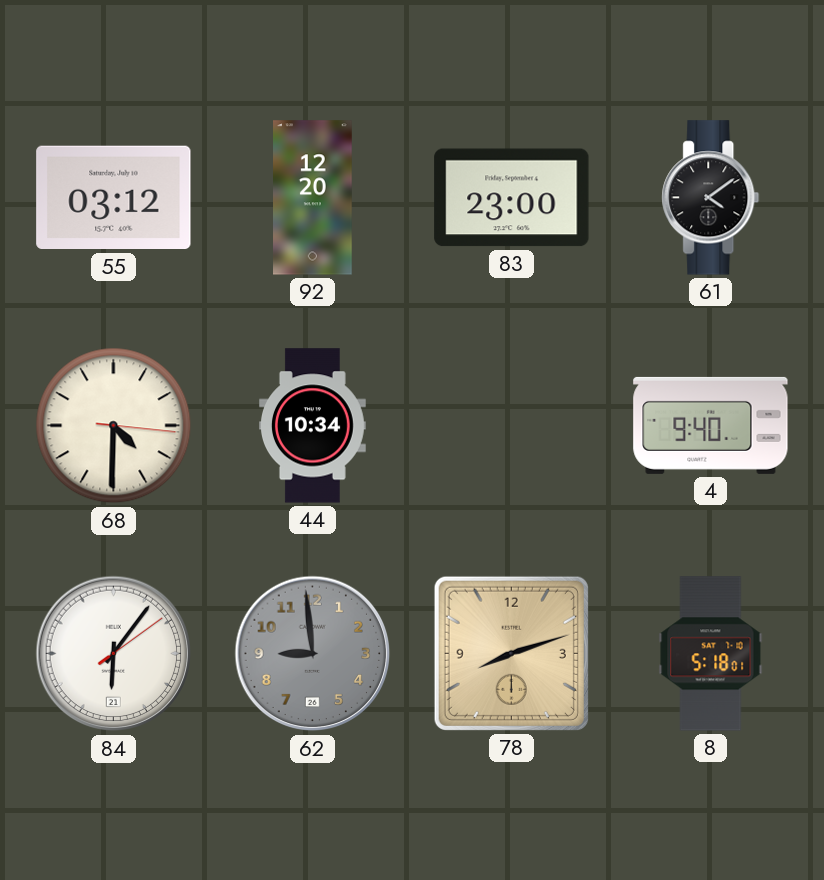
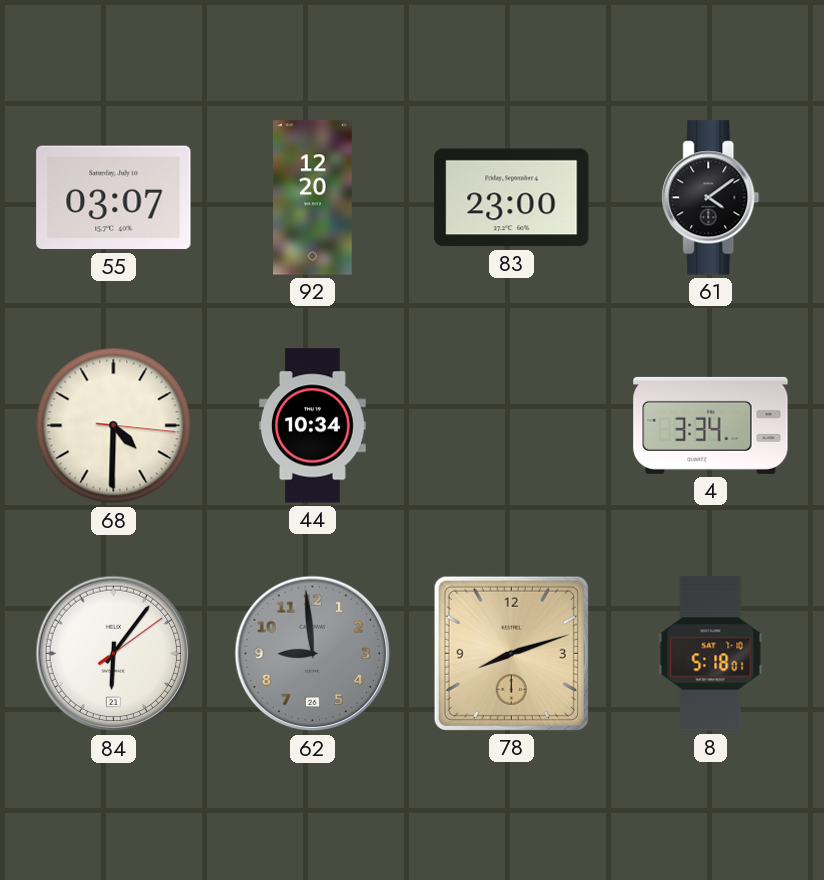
55: 03:12 -> 03:07 (114, 198)
4: 9:40 -> 3:34 (711, 425)
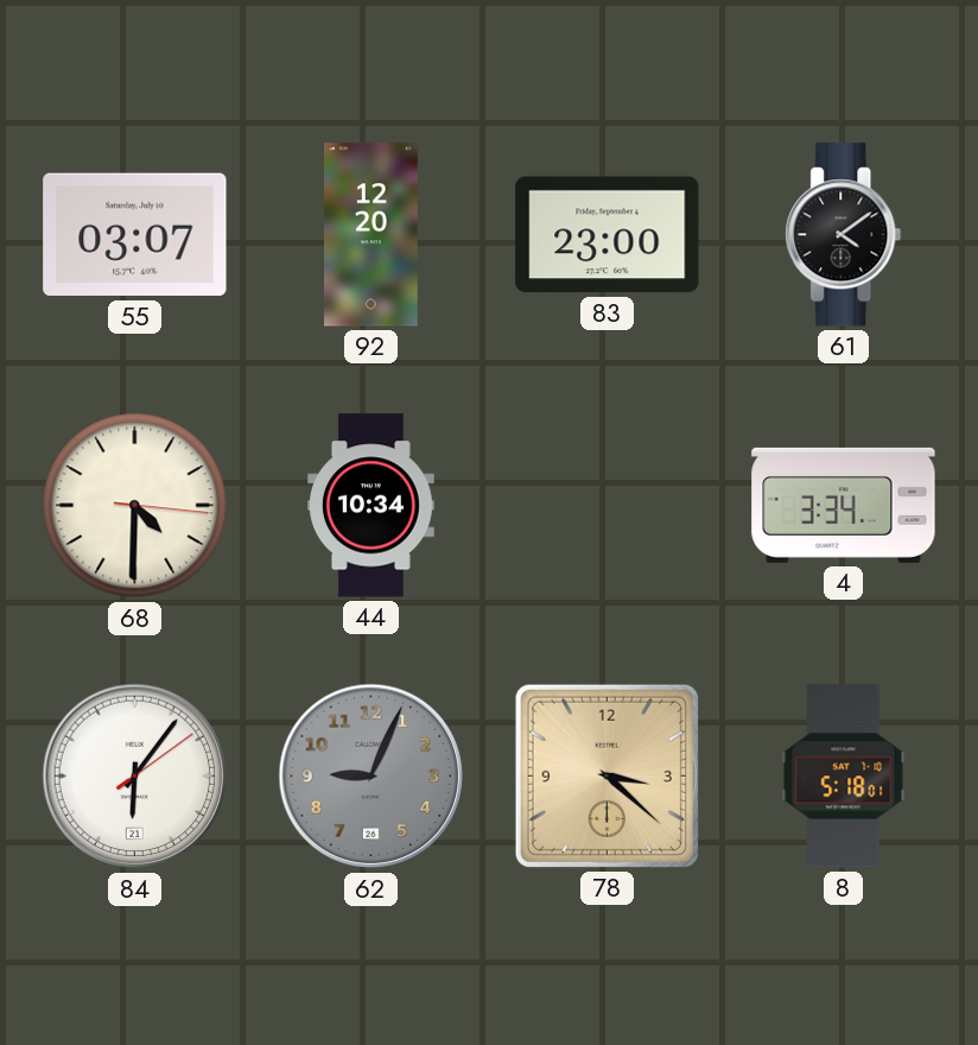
62: 8:59 -> 9:04 (371, 777)
78: 8:12 -> 3:22 (607, 775)
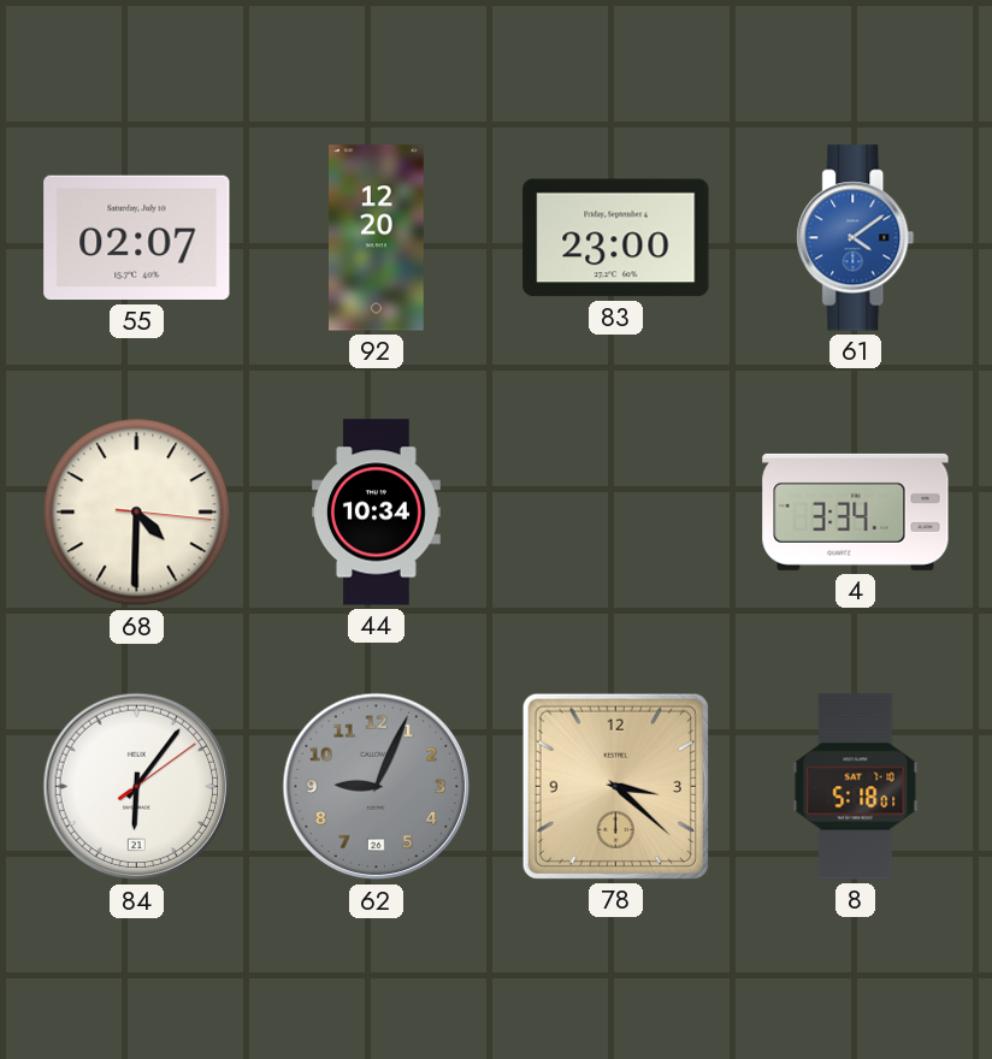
55: 03:07 -> 02:07 (137, 238)
61 dial: black -> blue (856, 238)
